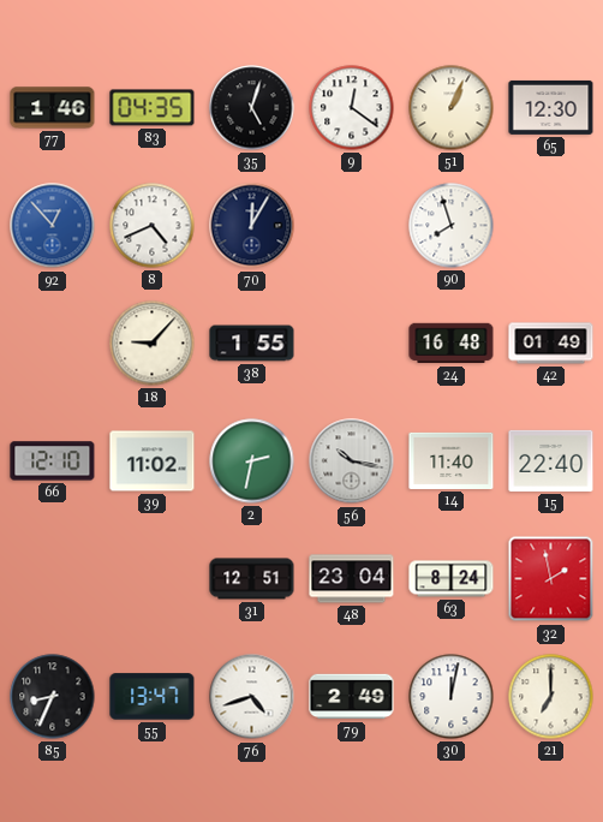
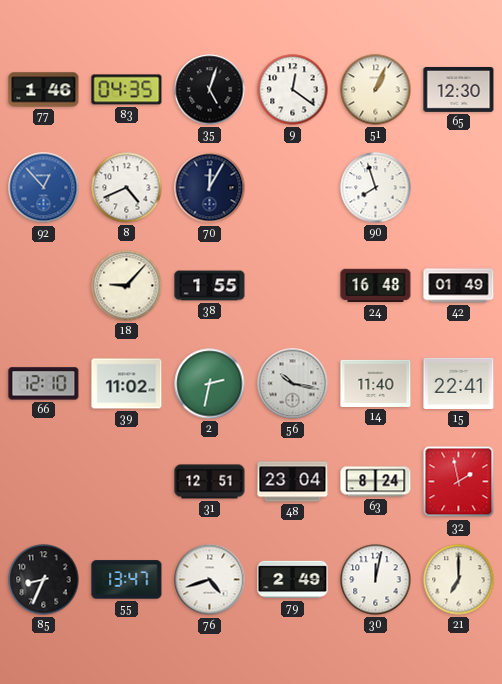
15: 22:40 -> 22:41 (459, 383)
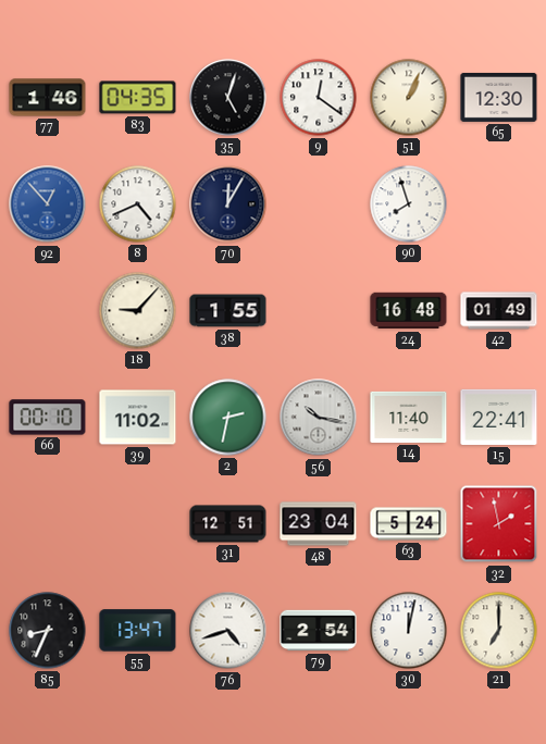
66: 12:10 -> 00:10 (48, 418)
63: 8:24 -> 5:24 (409, 524)
79: 2:49 -> 2:54 (319, 631)
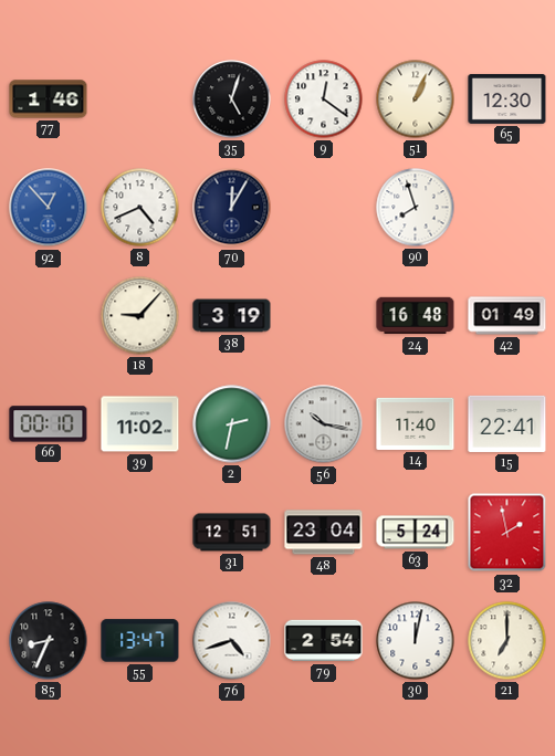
83: 04:35 -> none (138, 98)
38: 1:55 -> 3:19 (232, 316)
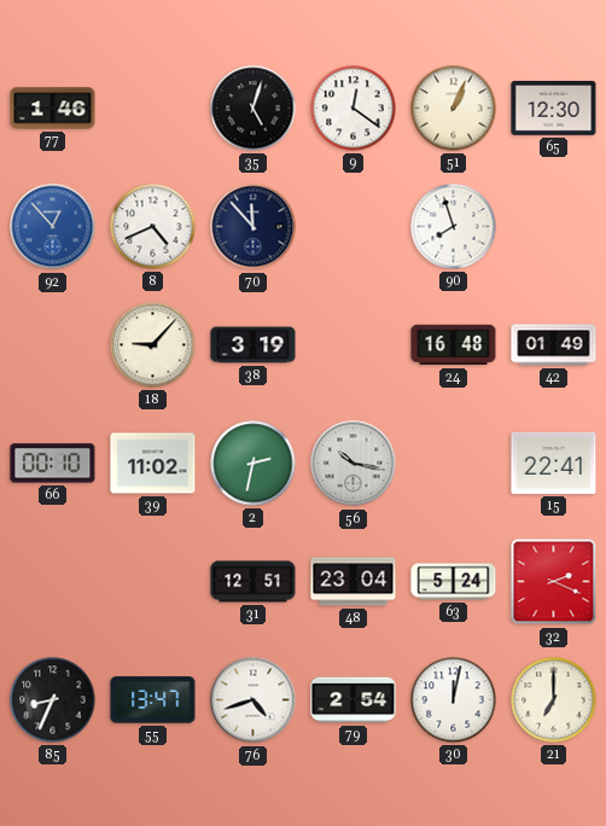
70: 12:05 -> 11:53 (254, 227)
14: 11:40 -> none (416, 423)
32: 1:58 -> 2:19 (554, 582)
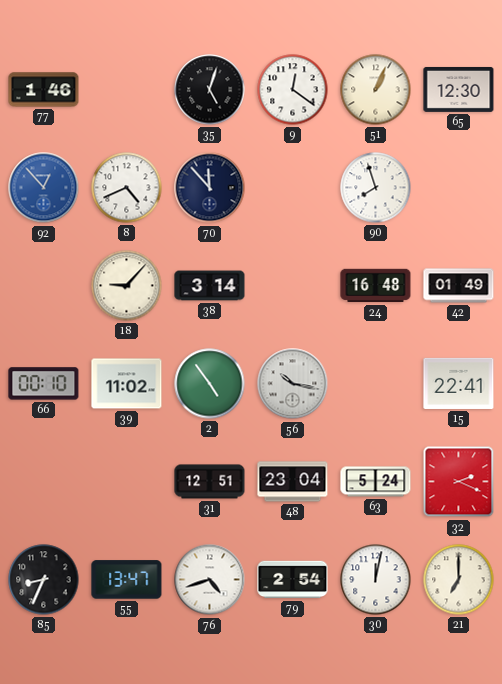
38: 3:19 -> 3:14 (210, 286)
2: 2:32 -> 4:54 (210, 384)
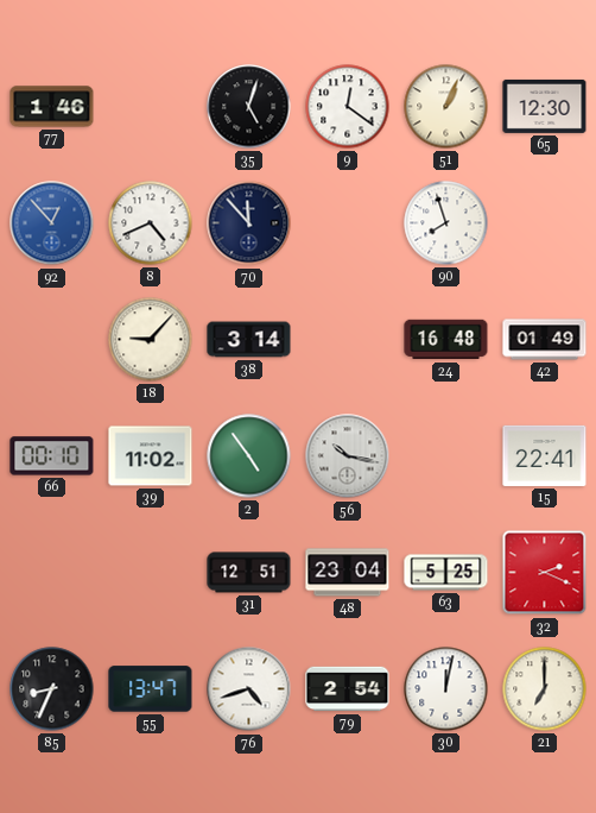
63: 5:24 -> 5:25 (446, 573)
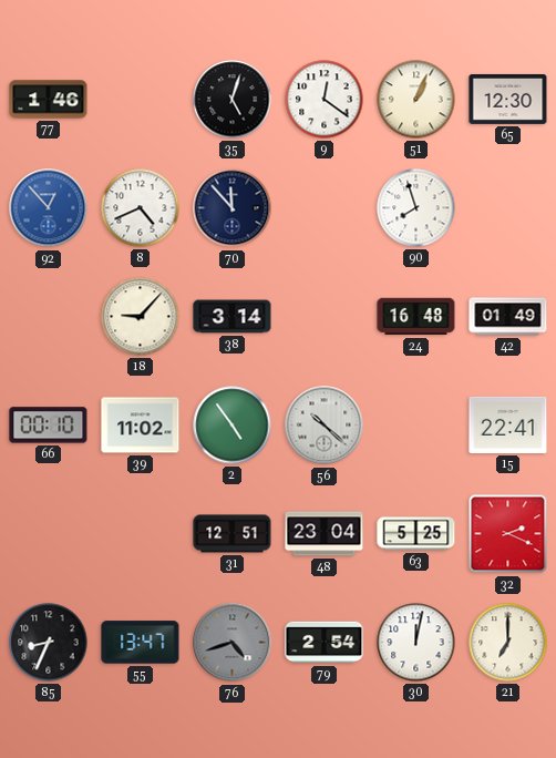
56: 10:17 -> 10:22 (325, 426)
76 dial: white -> grey (233, 643)
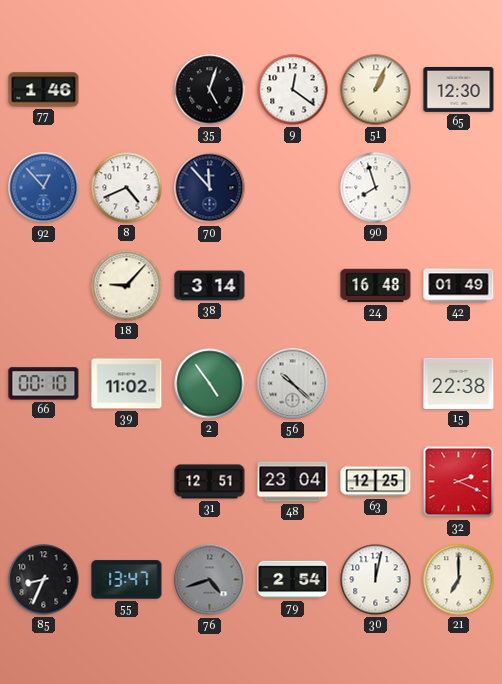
15: 22:41 -> 22:38 (459, 383)
63: 5:25 -> 12:25 (376, 482)
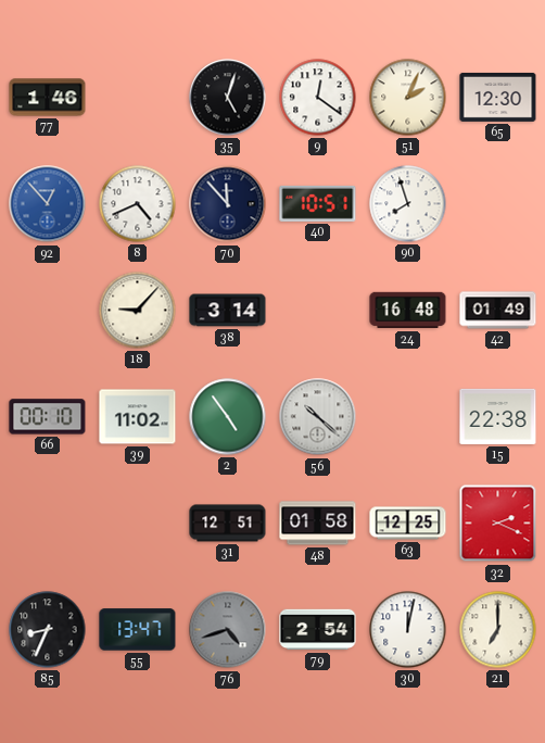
51: 1:04 -> 2:04 (408, 98)
40: none -> 10:51 (318, 203)
48: 23:04 -> 01:58 (318, 524)
